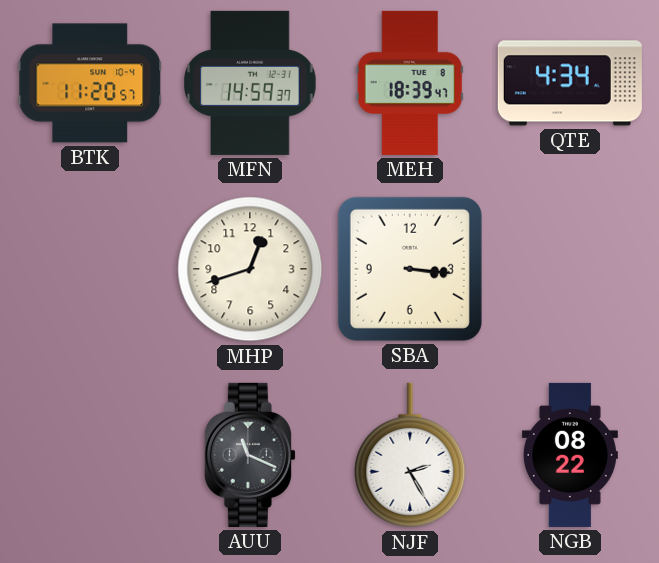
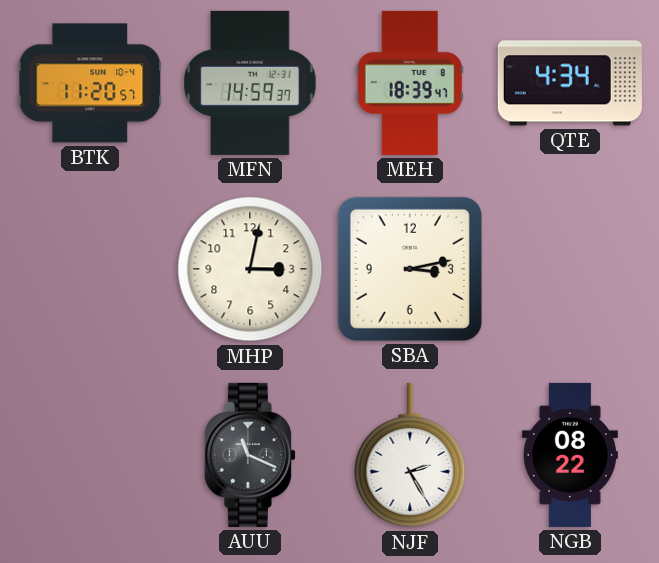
MHP: 12:42 -> 3:02 (250, 269)
SBA: 3:16 -> 3:13 (410, 269)
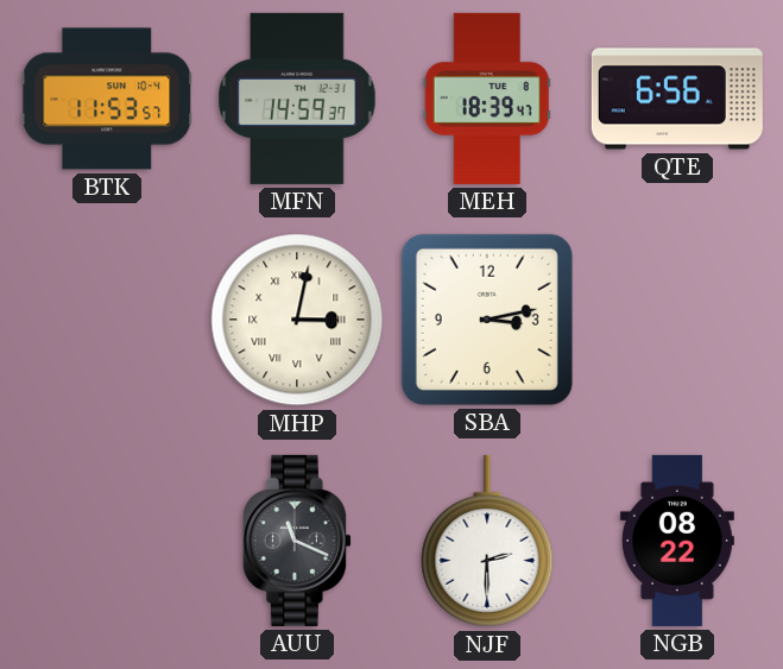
BTK: 11:20 -> 11:53 (107, 99)
QTE: 4:34 -> 6:56 (677, 99)
MHP numerals: Arabic -> Roman (297, 320)
NJF: 2:25 -> 2:30 (487, 541)
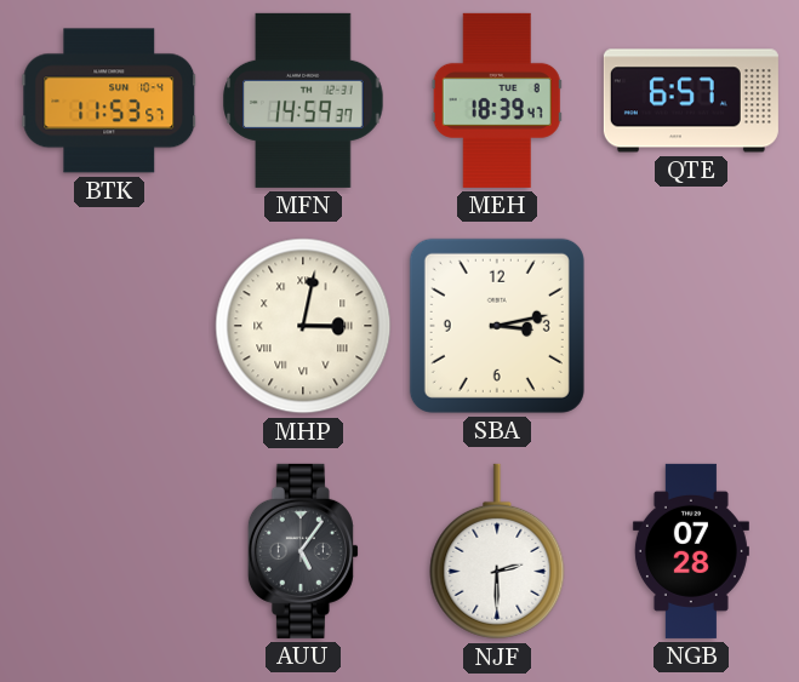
QTE: 6:56 -> 6:57 (691, 101)
AUU: 11:19 -> 5:06 (303, 551)
NGB: 08:22 -> 07:28 (691, 551)
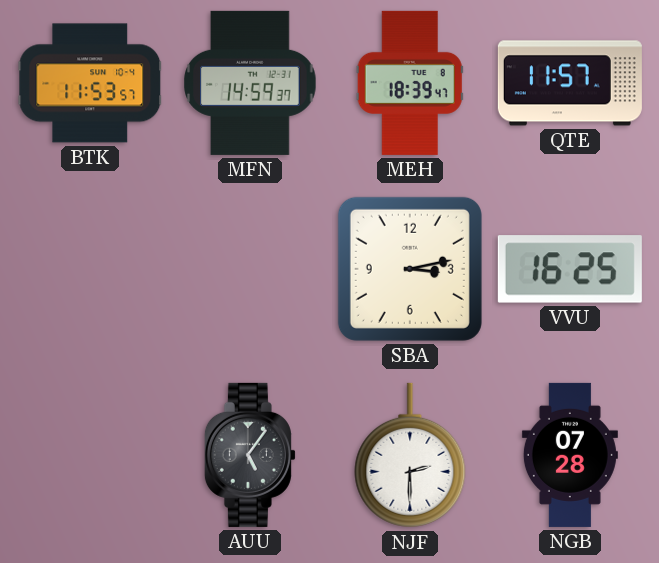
QTE: 6:57 -> 11:57 (570, 83)
MHP: 3:02 -> none (303, 326)
VVU: none -> 16:25 (570, 269)
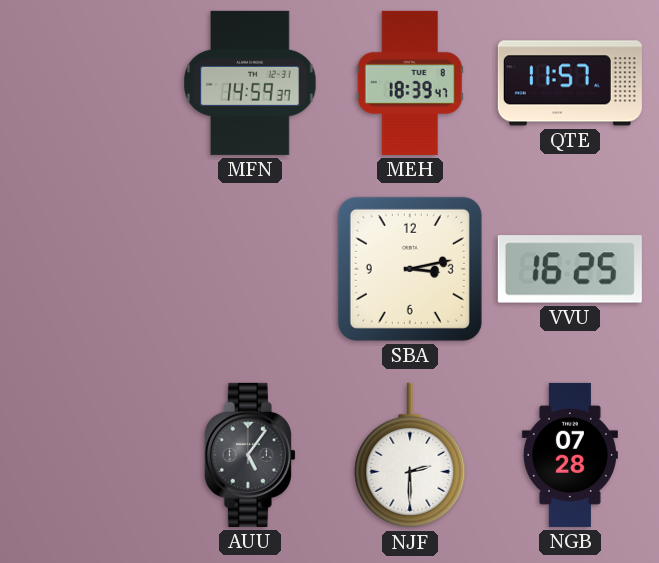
BTK: 11:53 -> none (90, 83)
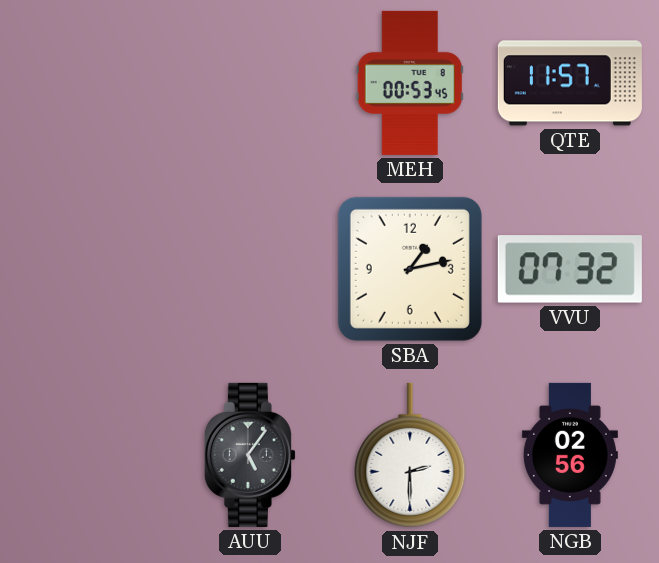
MFN: 14:59 -> none (250, 83)
MEH: 18:39 -> 00:53 (410, 83)
SBA: 3:13 -> 1:13 (410, 269)
VVU: 16:25 -> 07:32 (570, 269)
NGB: 07:28 -> 02:56 (570, 455)
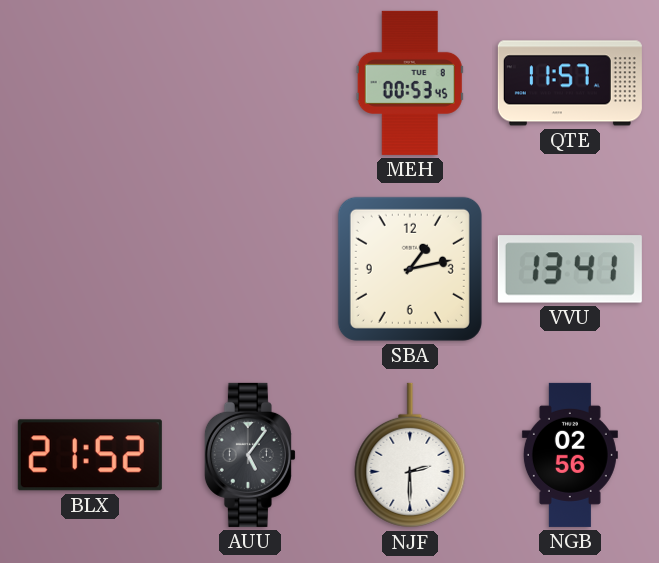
VVU: 07:32 -> 13:41 (570, 269)
BLX: none -> 21:52 (90, 455)
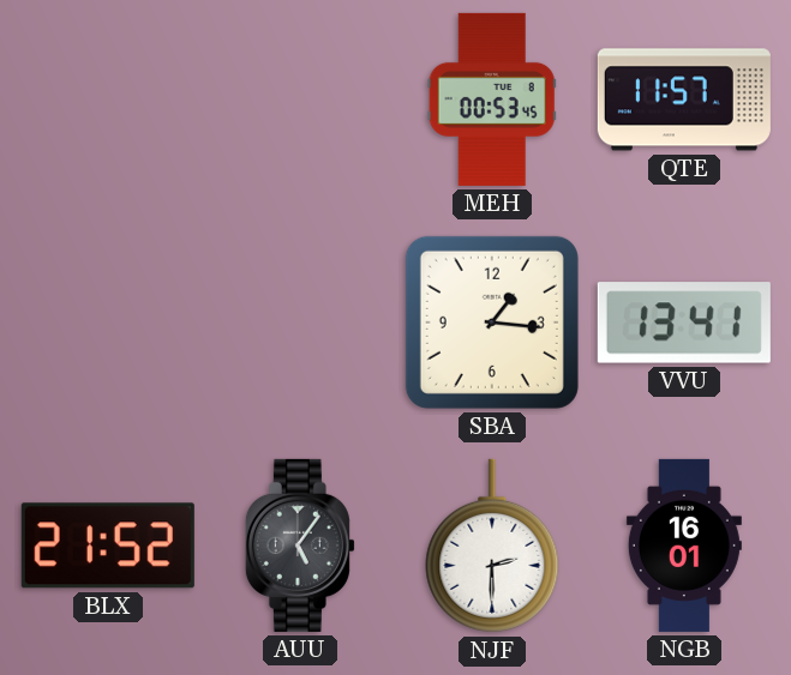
SBA: 1:13 -> 1:16 (492, 323)
NGB: 02:56 -> 16:01 (684, 546)
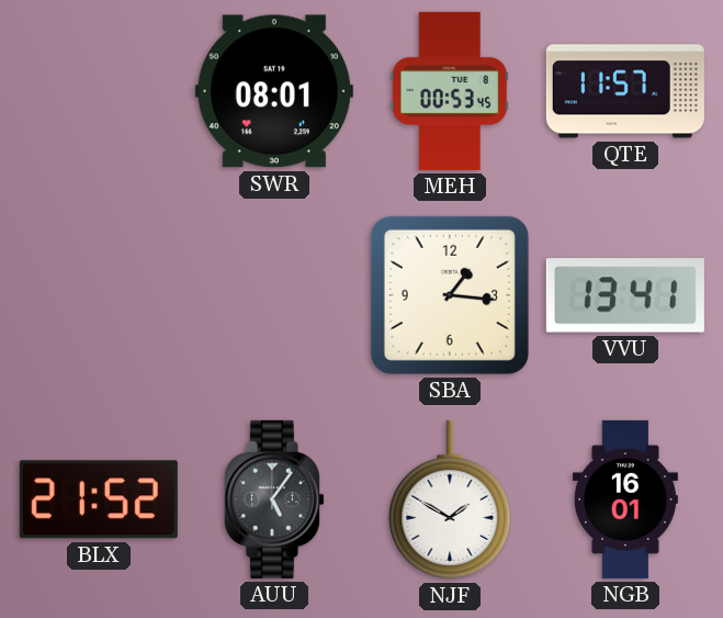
SWR: none -> 08:01 (274, 91)
NJF: 2:30 -> 1:50 (450, 499)
